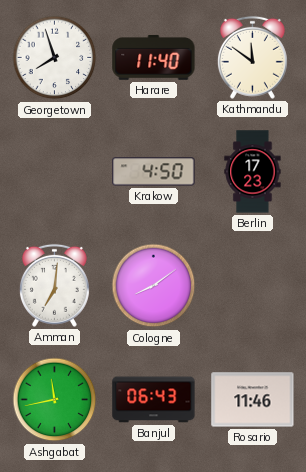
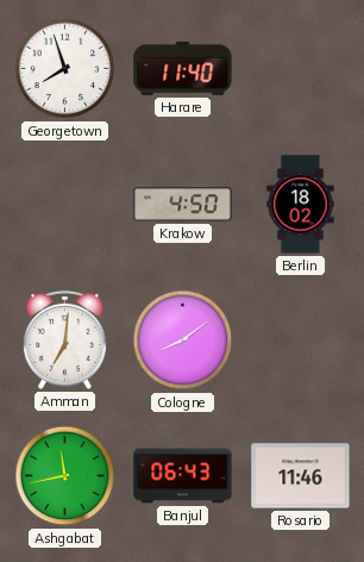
Kathmandu: 11:51 -> none (252, 57)
Berlin: 17:23 -> 18:02 (301, 205)
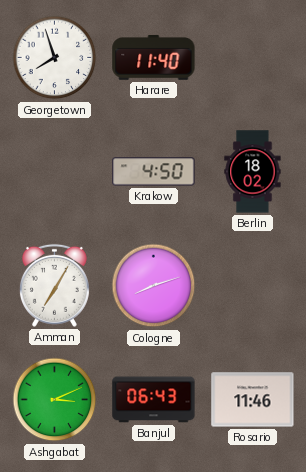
Amman: 7:01 -> 7:05 (54, 285)
Cologne: 8:09 -> 8:12 (154, 286)
Ashgabat: 11:43 -> 3:11 (55, 400)
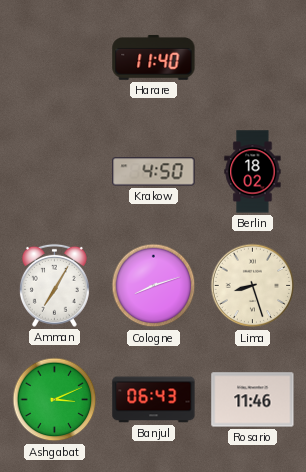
Georgetown: 7:57 -> none (55, 58)
Lima: none -> 8:27 (253, 286)
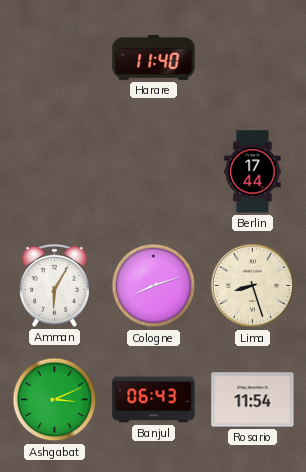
Krakow: 4:50 -> none (154, 172)
Berlin: 18:02 -> 17:44 (253, 172)
Amman: 7:05 -> 6:05 (54, 285)
Rosario: 11:46 -> 11:54 (253, 400)
